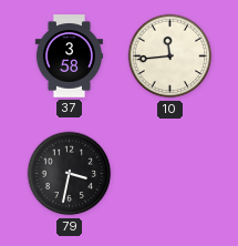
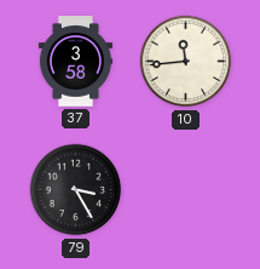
79: 3:32 -> 3:25 (76, 190)
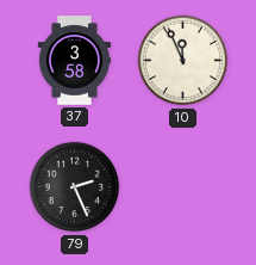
10: 11:44 -> 11:56 (183, 61)
79: 3:25 -> 2:26 (75, 187)
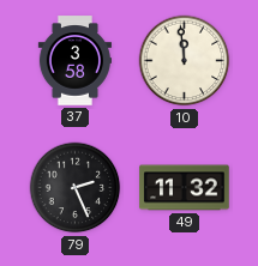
10: 11:56 -> 11:59 (185, 61)
49: none -> 11:32 (185, 188)
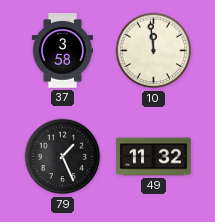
79: 2:26 -> 1:26 (63, 157)
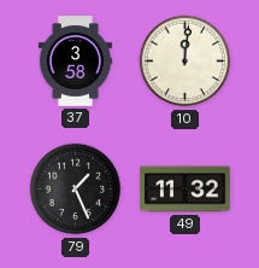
10: 11:59 -> 12:01 (186, 62)
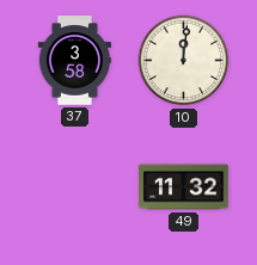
79: 1:26 -> none (76, 190)
